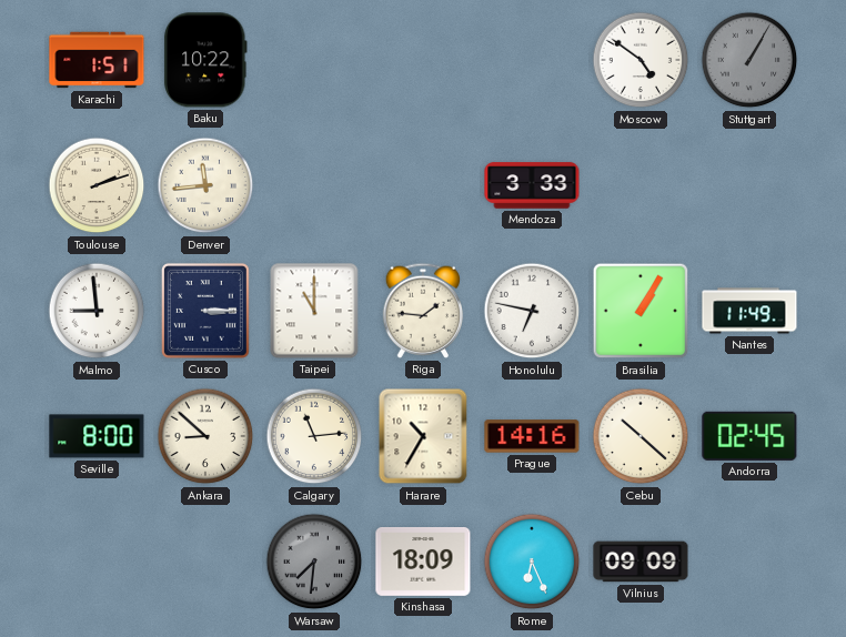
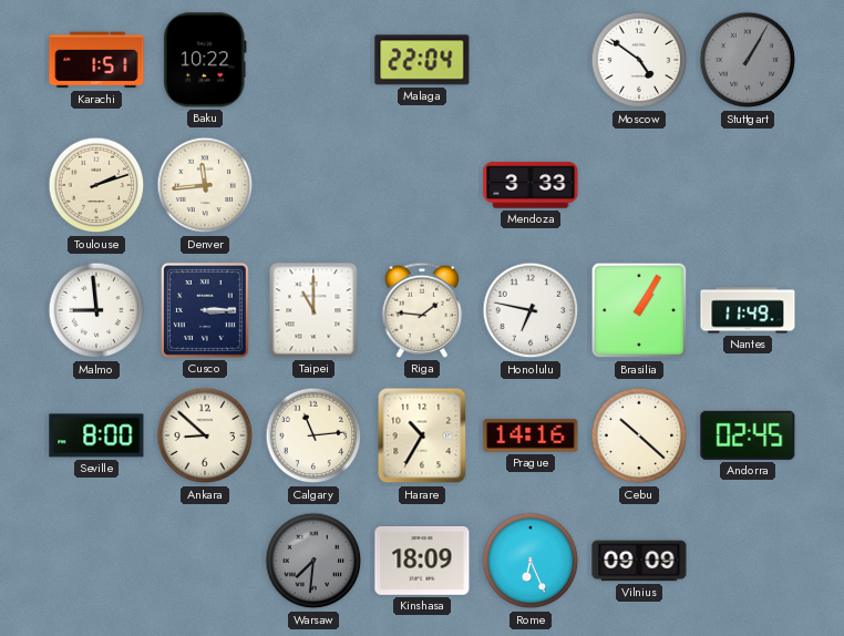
Malaga: none -> 22:04 (422, 60)
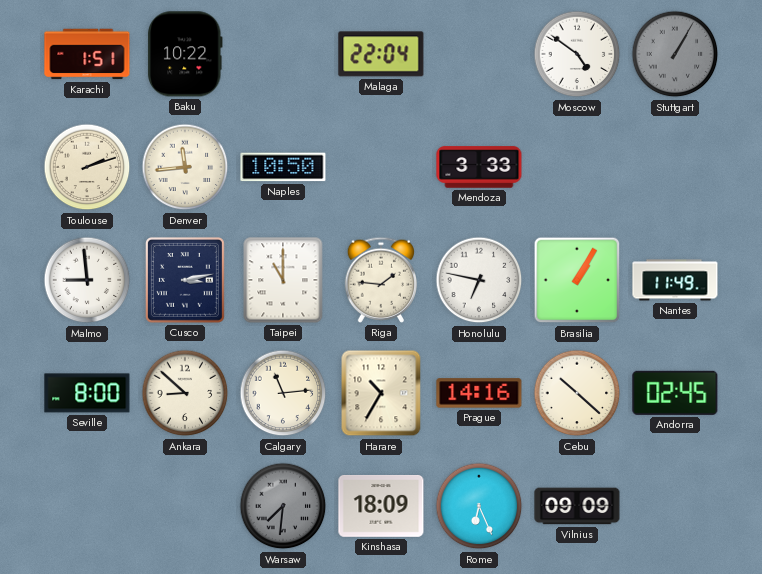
Naples: none -> 10:50 (283, 167)
Cusco: 3:15 -> 3:13 (185, 280)
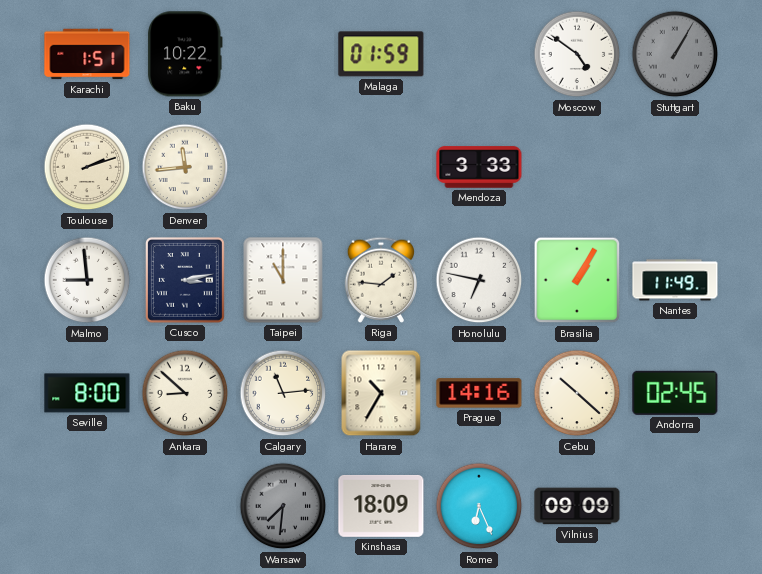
Malaga: 22:04 -> 01:59 (381, 54)
Naples: 10:50 -> none (283, 167)
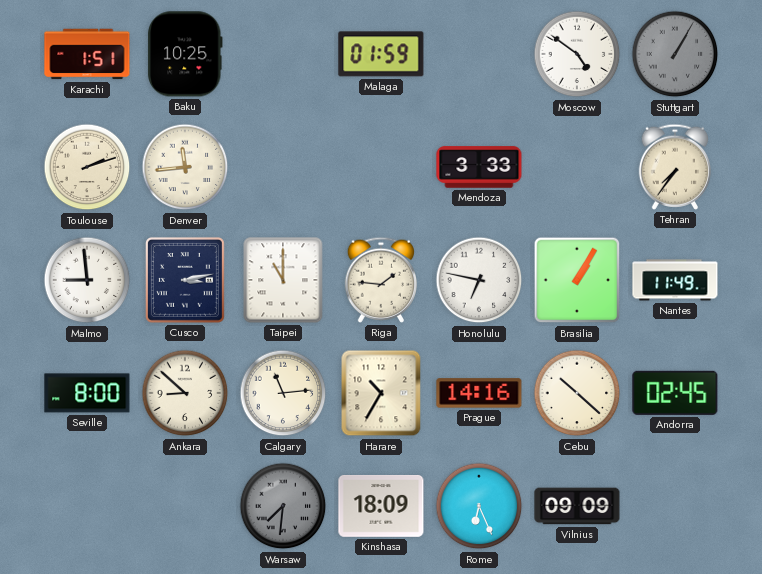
Baku: 10:22 -> 10:25 (185, 54)
Tehran: none -> 7:36 (675, 167)
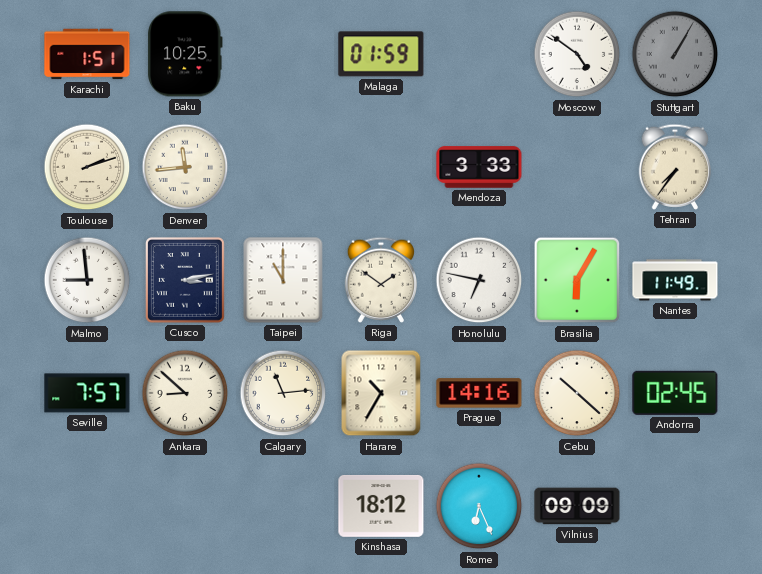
Riga: 1:46 -> 1:51 (381, 280)
Brasilia: 1:05 -> 6:05 (577, 280)
Seville: 8:00 -> 7:57 (87, 393)
Warsaw: 7:31 -> none (283, 506)
Kinshasa: 18:09 -> 18:12 (381, 506)
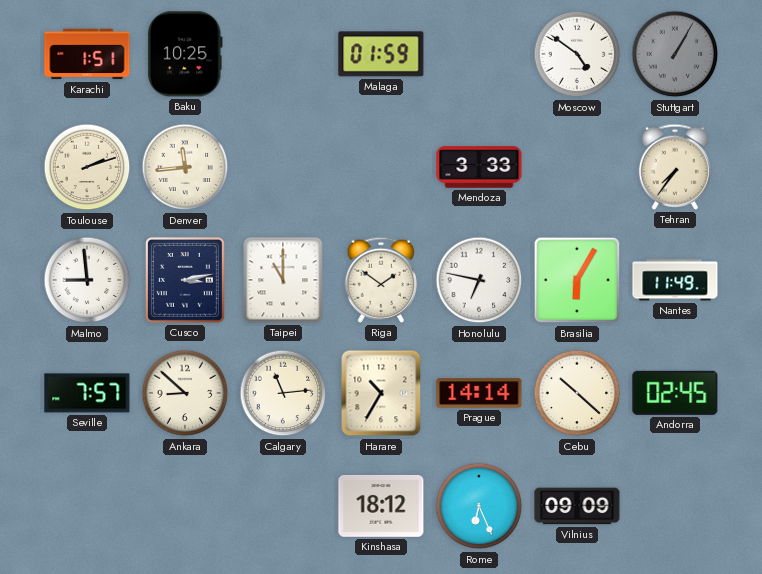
Prague: 14:16 -> 14:14 (479, 393)
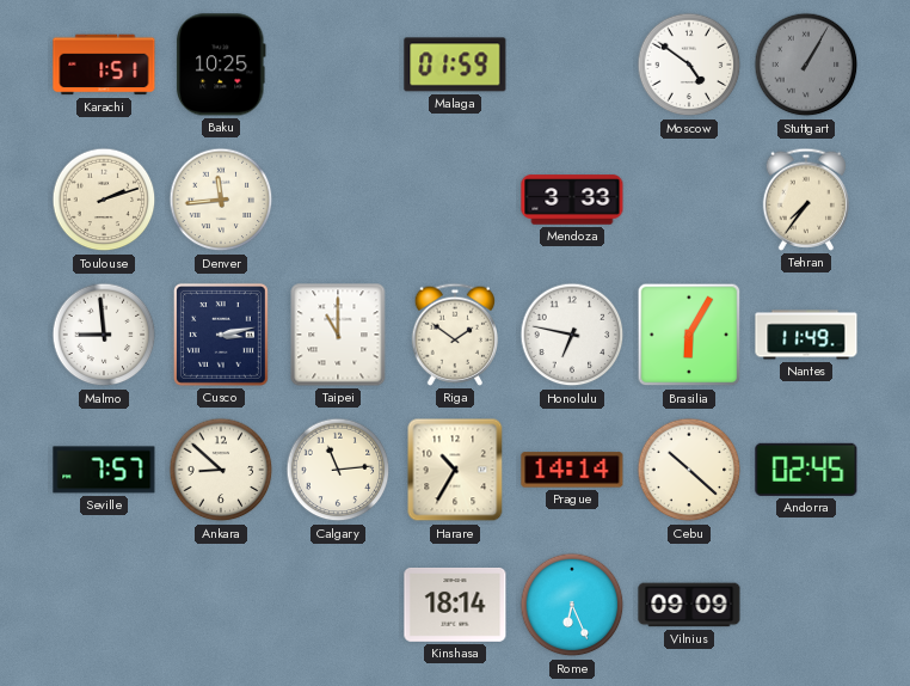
Kinshasa: 18:12 -> 18:14 (455, 605)
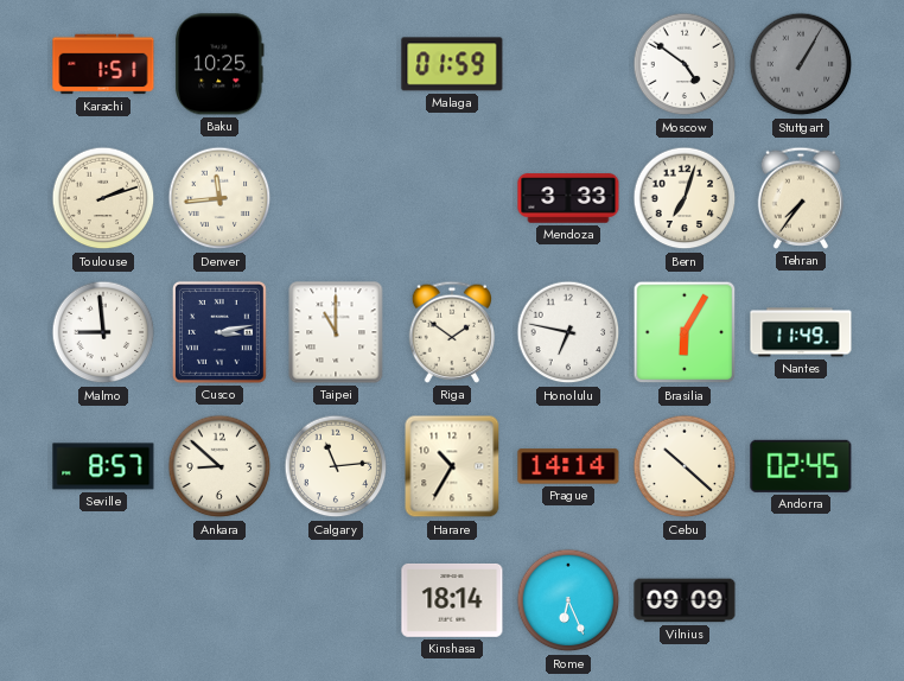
Bern: none -> 7:03 (685, 198)
Seville: 7:57 -> 8:57 (103, 466)
